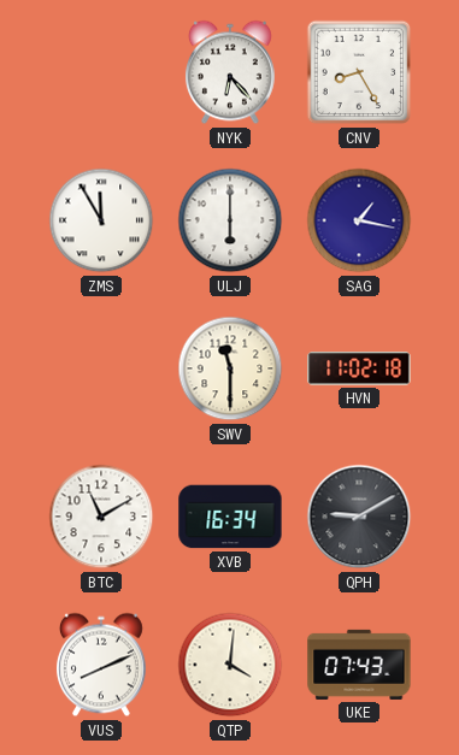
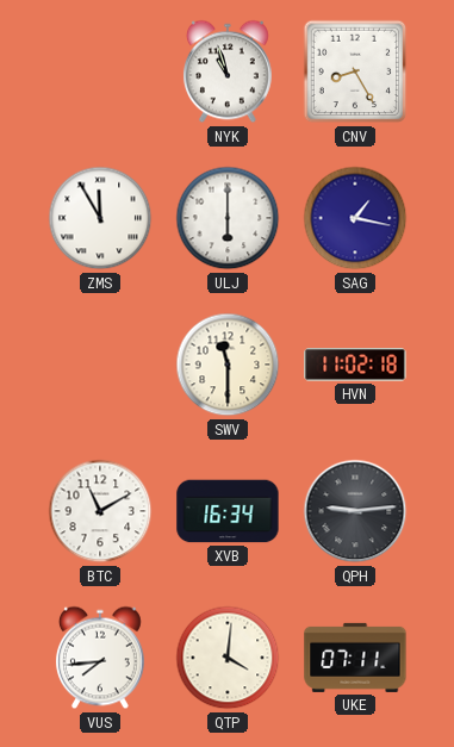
NYK: 6:23 -> 10:57 (228, 71)
QPH: 9:10 -> 9:14 (355, 511)
VUS: 8:11 -> 7:44 (100, 658)
UKE: 07:43 -> 07:11 (355, 658)
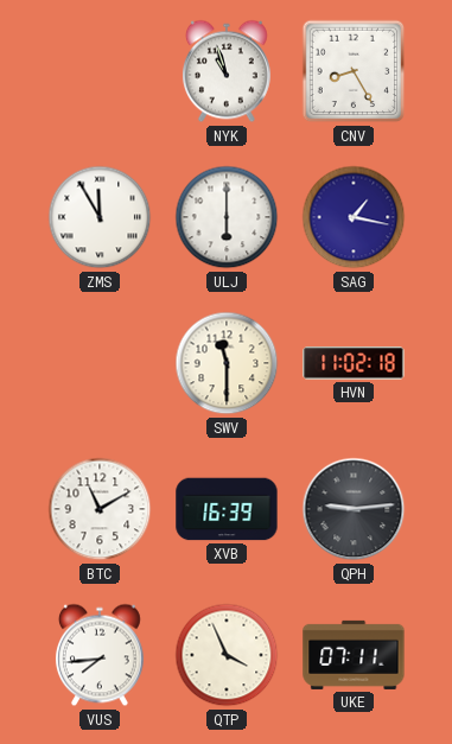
XVB: 16:34 -> 16:39 (227, 509)
QTP: 4:01 -> 3:56 (227, 655)
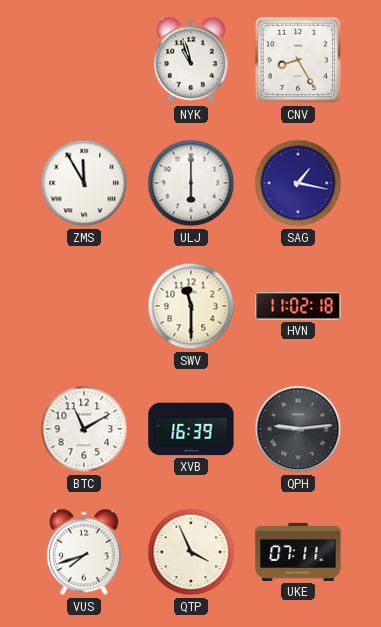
VUS: 7:44 -> 7:42 (84, 552)
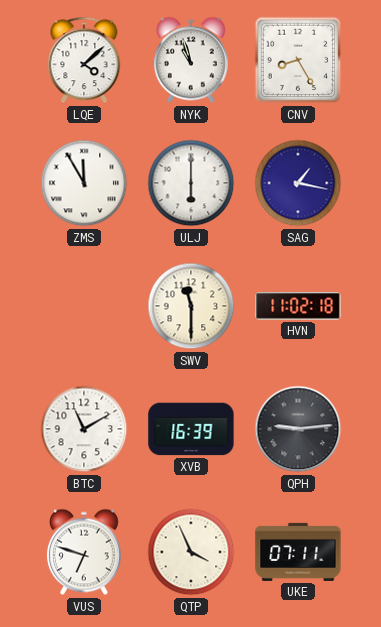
LQE: none -> 4:08 (84, 60)
VUS: 7:42 -> 6:48 (84, 552)
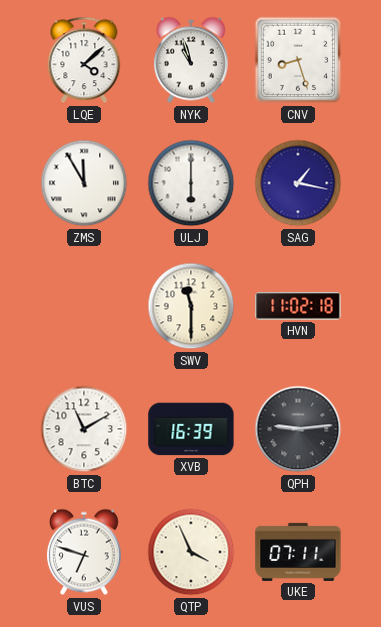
CNV: 8:25 -> 8:27 (298, 60)
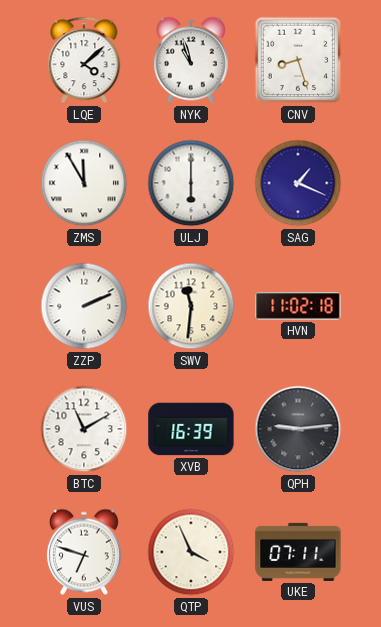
SAG: 1:17 -> 1:19 (298, 183)
ZZP: none -> 2:11 (84, 306)
SWV: 11:30 -> 11:31 (191, 306)
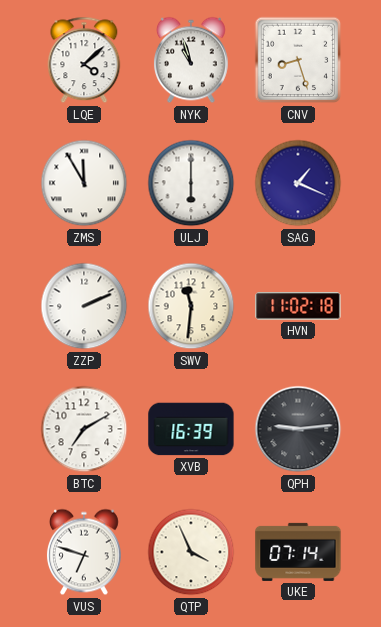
BTC: 11:10 -> 7:10 (84, 429)
UKE: 07:11 -> 07:14 (298, 552)
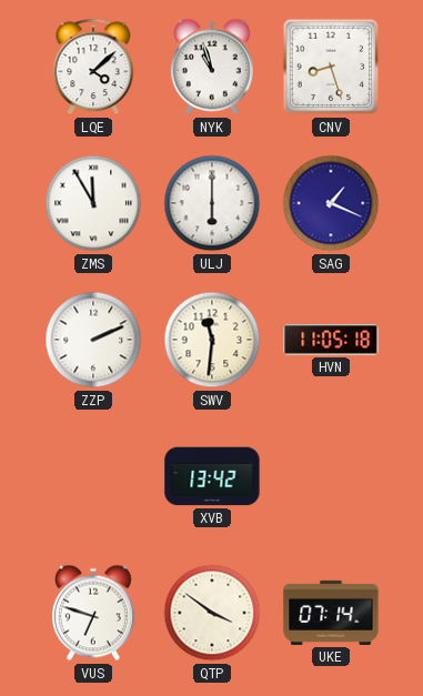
HVN: 11:02 -> 11:05 (331, 340)
BTC: 7:10 -> none (84, 429)
XVB: 16:39 -> 13:42 (212, 476)
QPH: 9:14 -> none (298, 429)
QTP: 3:56 -> 3:51 (212, 613)
